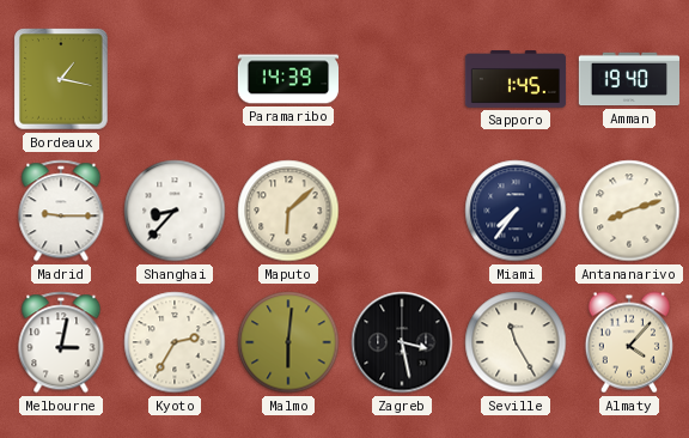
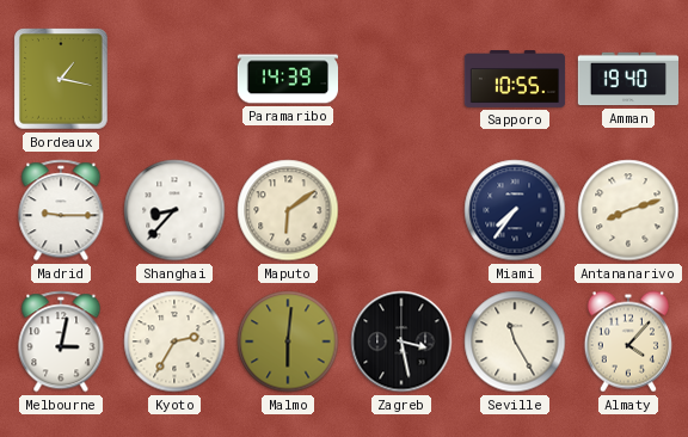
Sapporo: 1:45 -> 10:55 (515, 79)
Maputo: 6:08 -> 6:09 (288, 210)
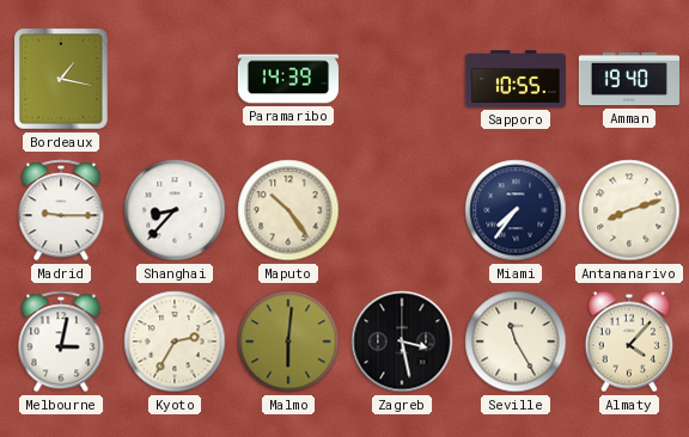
Maputo: 6:09 -> 10:24 (288, 210)
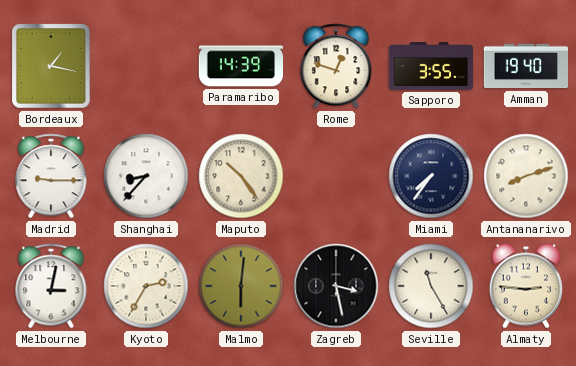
Rome: none -> 12:48 (336, 66)
Sapporo: 10:55 -> 3:55 (431, 66)
Almaty: 4:07 -> 2:46 (526, 286)
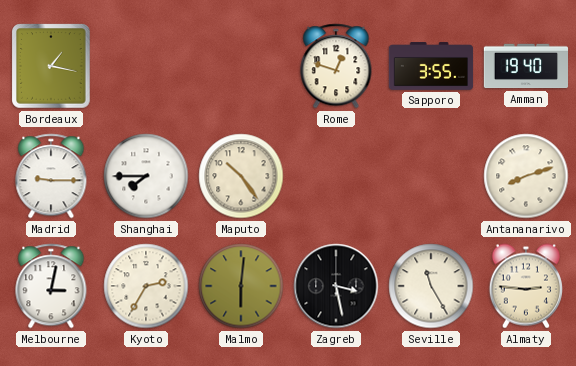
Paramaribo: 14:39 -> none (241, 66)
Shanghai: 8:37 -> 7:45 (146, 176)
Miami: 7:36 -> none (431, 176)
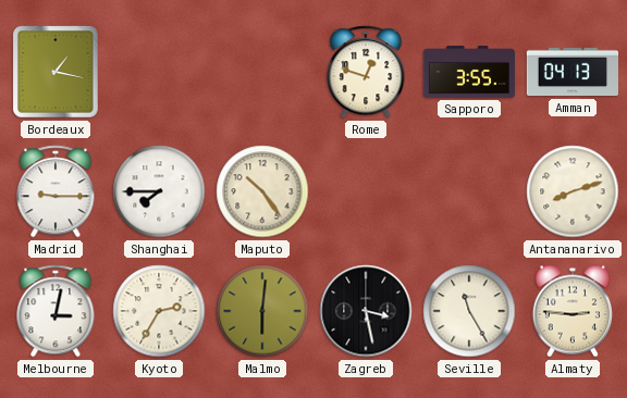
Amman: 19:40 -> 04:13 (573, 72)
